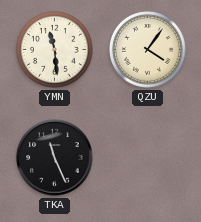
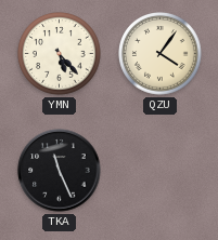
YMN: 11:29 -> 5:23 (60, 54)
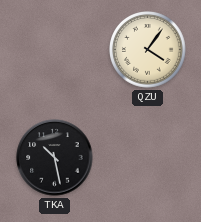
YMN: 5:23 -> none (60, 54)
TKA: 11:26 -> 10:28 (55, 158)
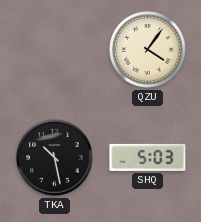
SHQ: none -> 5:03 (148, 157)
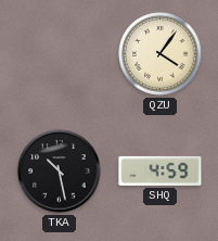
SHQ: 5:03 -> 4:59 (161, 170)
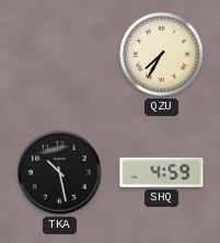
QZU: 4:06 -> 7:35 (162, 55)
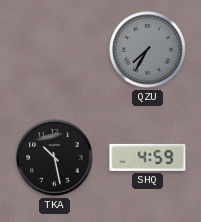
QZU dial: cream -> grey (148, 50)
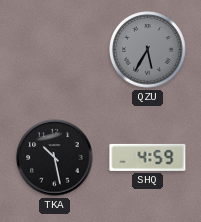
QZU: 7:35 -> 5:35 (148, 50)
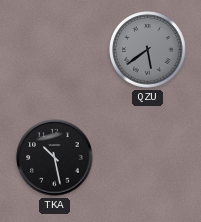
QZU: 5:35 -> 5:39 (148, 50)
SHQ: 4:59 -> none (148, 157)
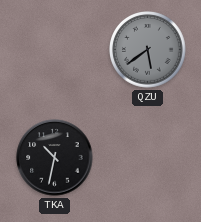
TKA: 10:28 -> 10:32 (55, 158)
